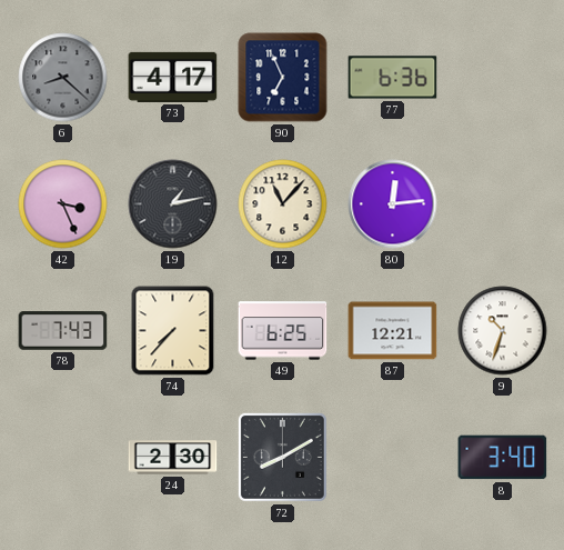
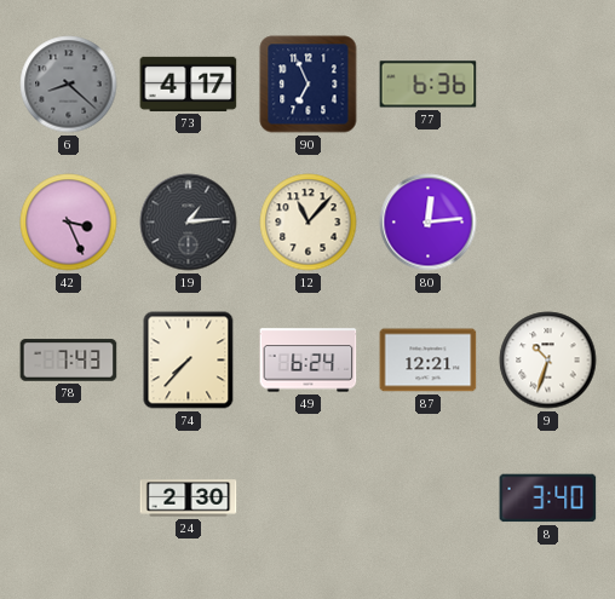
19: 1:13 -> 1:14 (189, 223)
49: 6:25 -> 6:24 (309, 361)
72: 8:10 -> none (282, 457)
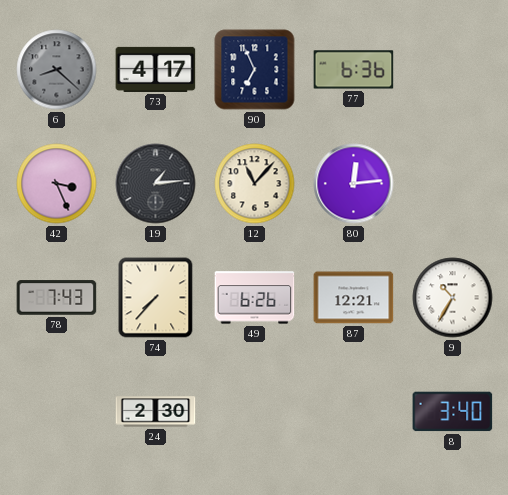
49: 6:24 -> 6:26 (255, 298)
9: 10:33 -> 10:35 (453, 298)
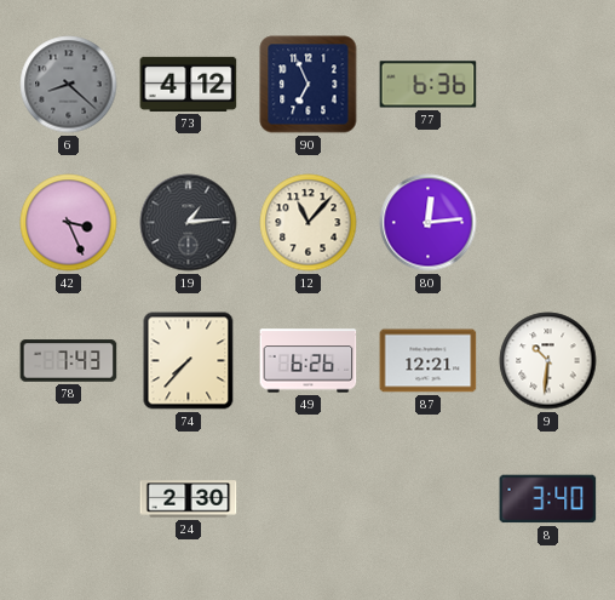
73: 4:17 -> 4:12 (189, 84)
9: 10:35 -> 10:31 (548, 361)
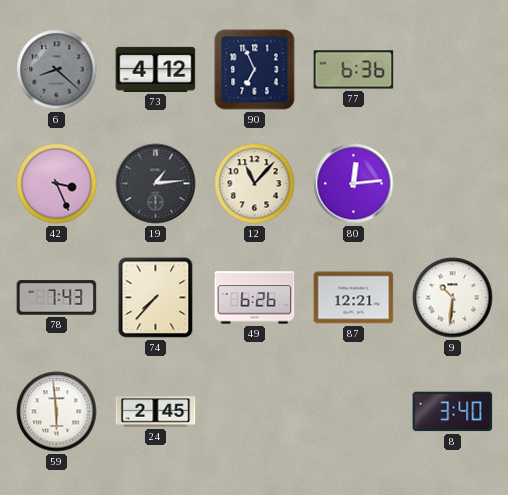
59: none -> 5:59 (57, 412)
24: 2:30 -> 2:45 (156, 412)
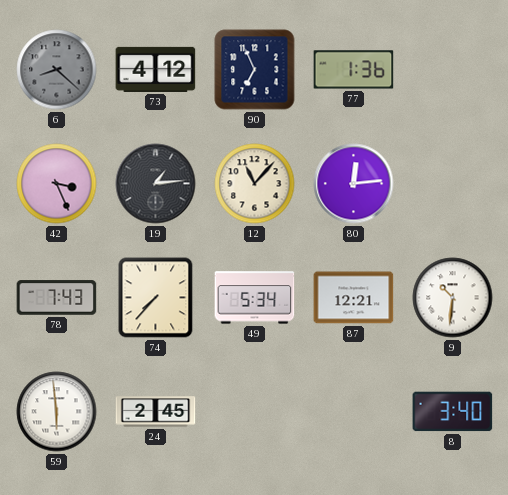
77: 6:36 -> 1:36 (354, 70)
49: 6:26 -> 5:34 (255, 298)
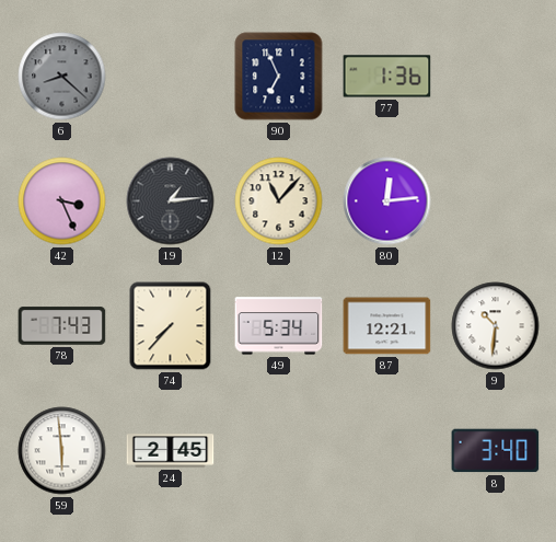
73: 4:12 -> none (156, 69)
